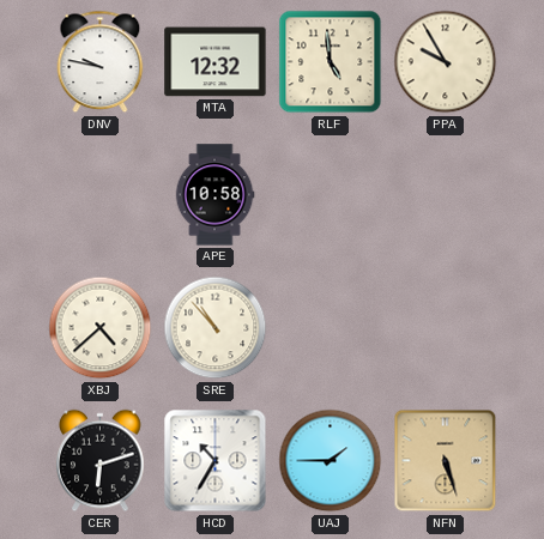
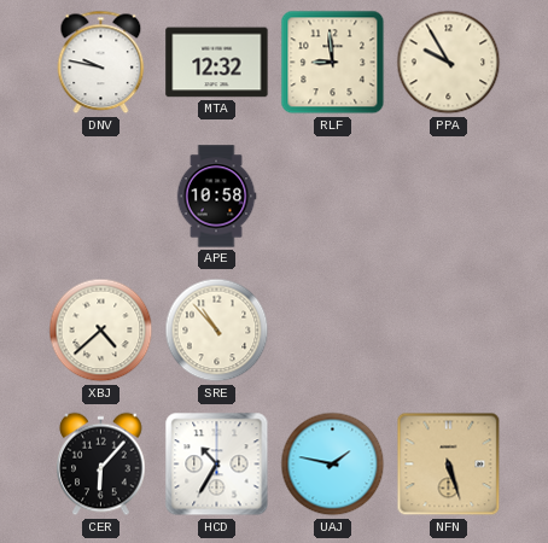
RLF: 4:59 -> 8:59 (333, 63)
CER: 6:12 -> 6:07 (101, 465)
UAJ: 1:45 -> 1:47 (333, 465)
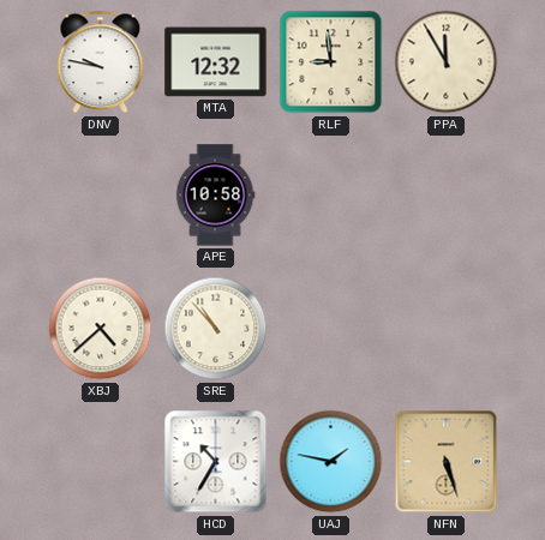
PPA: 9:55 -> 11:55 (447, 62)
CER: 6:07 -> none (101, 465)
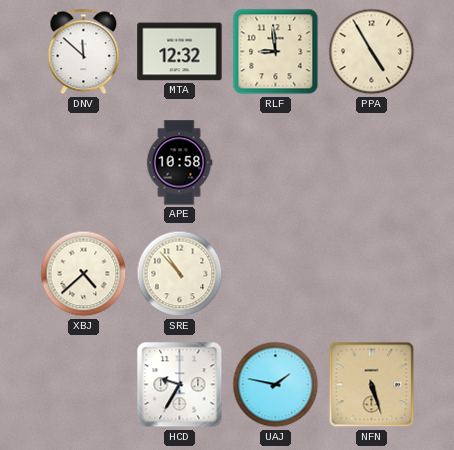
DNV: 9:47 -> 11:52 (84, 52)
PPA: 11:55 -> 4:55 (372, 52)
HCD: 10:35 -> 9:35 (180, 385)
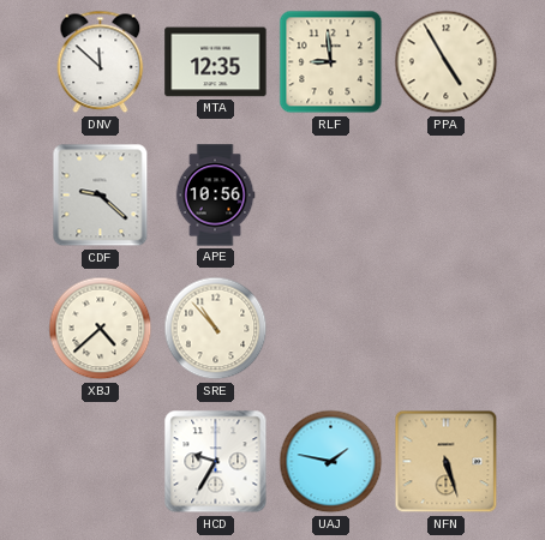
MTA: 12:32 -> 12:35 (216, 62)
CDF: none -> 9:22 (101, 196)
APE: 10:58 -> 10:56 (215, 196)
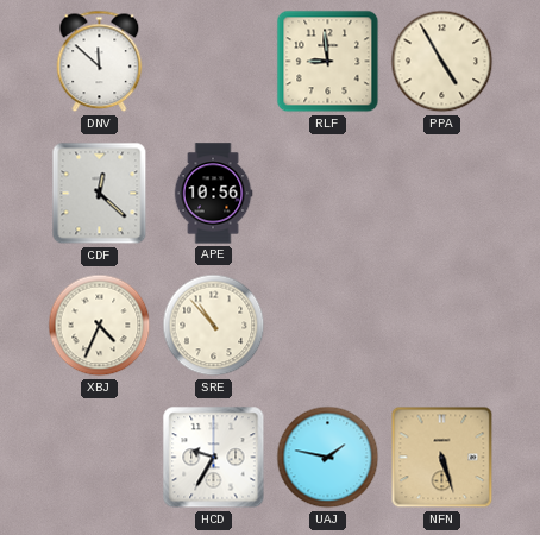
MTA: 12:35 -> none (216, 62)
CDF: 9:22 -> 12:22 (100, 194)
XBJ: 4:38 -> 4:34 (100, 326)
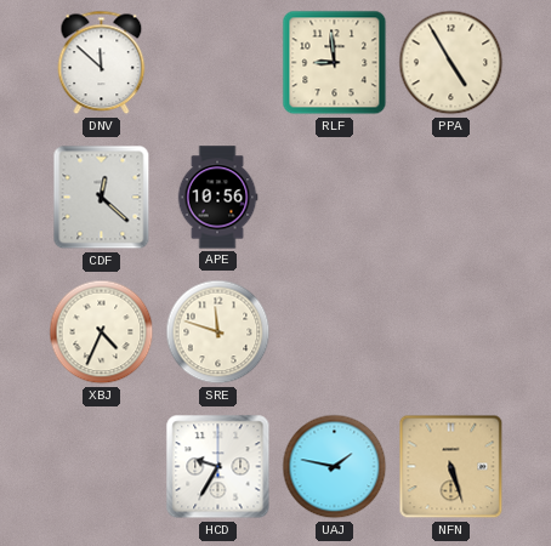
SRE: 10:53 -> 11:48 (218, 332)
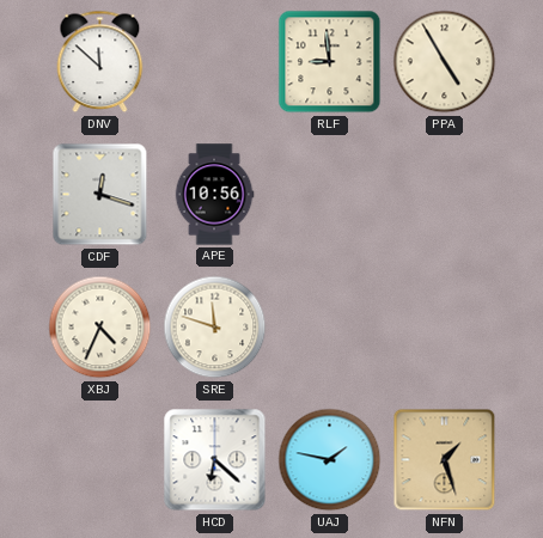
CDF: 12:22 -> 12:18 (100, 195)
HCD: 9:35 -> 6:22 (215, 460)
NFN: 5:27 -> 1:27 (445, 460)
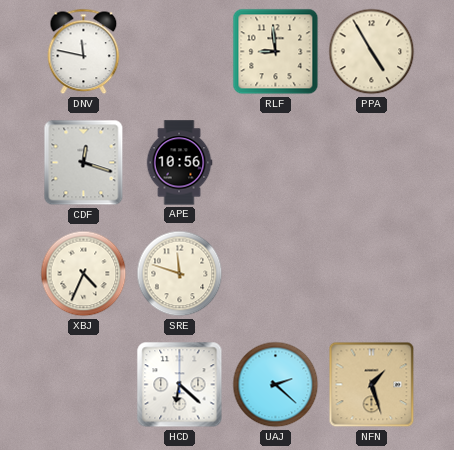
DNV: 11:52 -> 11:47 (84, 52)
UAJ: 1:47 -> 2:22 (276, 385)
